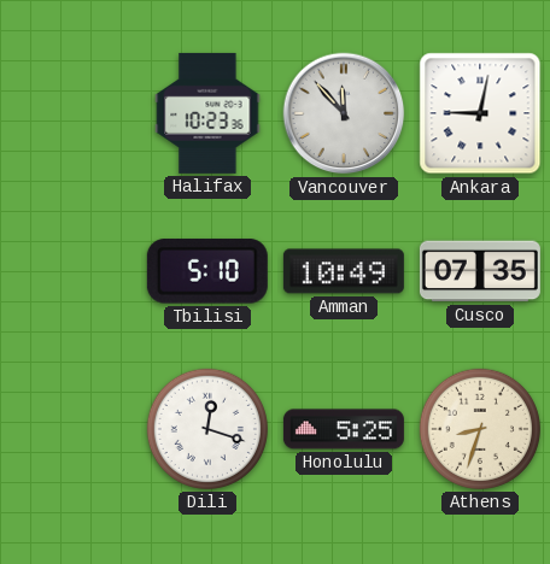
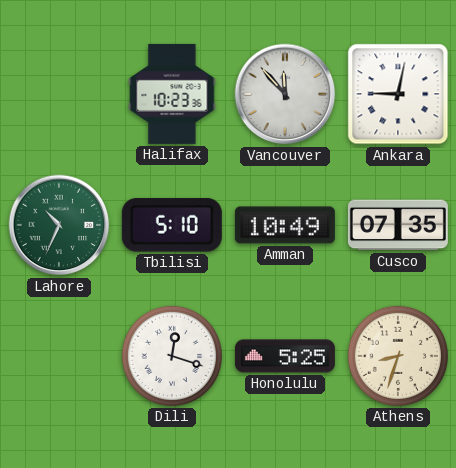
Lahore: none -> 10:34 (59, 225)
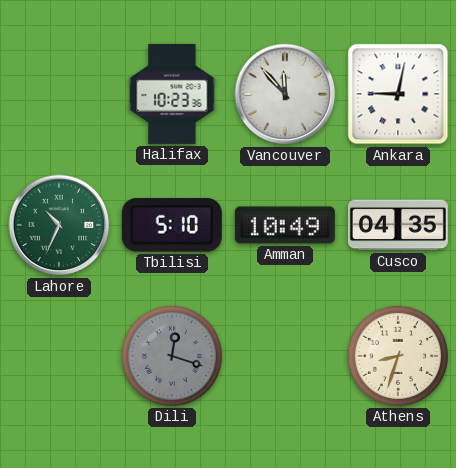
Cusco: 07:35 -> 04:35 (398, 225)
Dili dial: white -> grey (172, 356)
Honolulu: 5:25 -> none (285, 356)
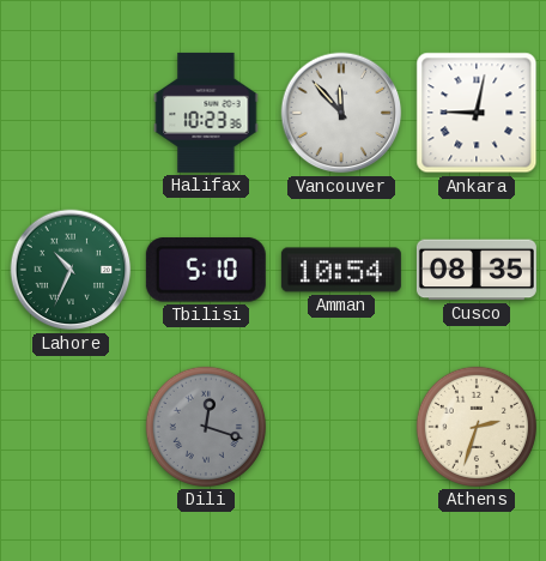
Amman: 10:49 -> 10:54 (341, 270)
Cusco: 04:35 -> 08:35 (477, 270)
Athens: 8:33 -> 2:33 (477, 427)
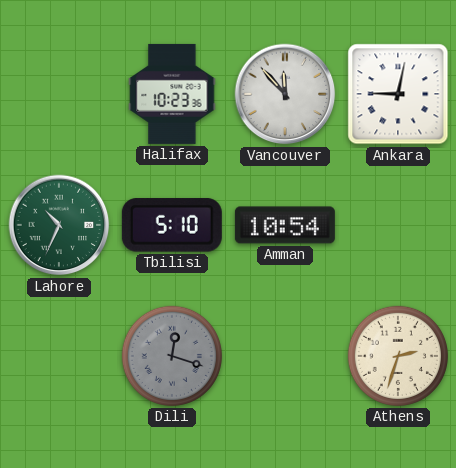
Cusco: 08:35 -> none (477, 270)
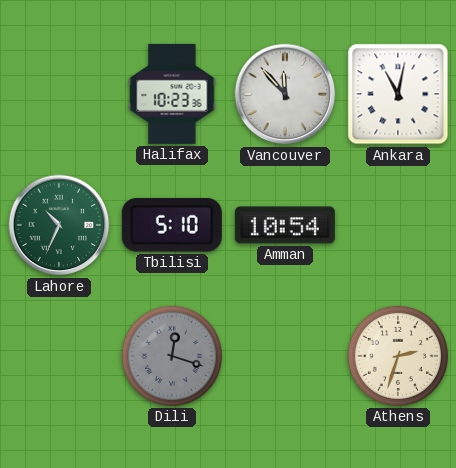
Ankara: 9:02 -> 11:02 (398, 94)
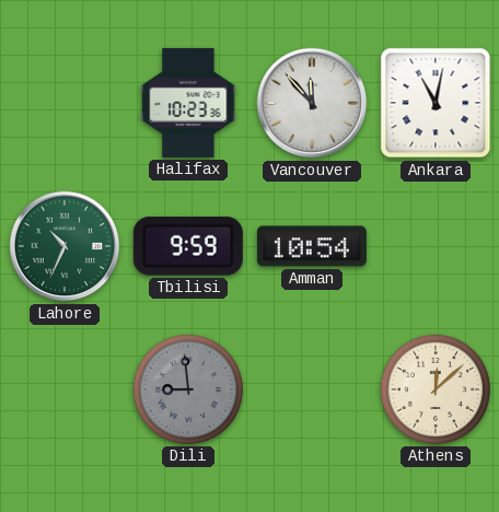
Tbilisi: 5:10 -> 9:59 (188, 246)
Dili: 12:18 -> 8:59 (188, 389)
Athens: 2:33 -> 12:08 (436, 389)
